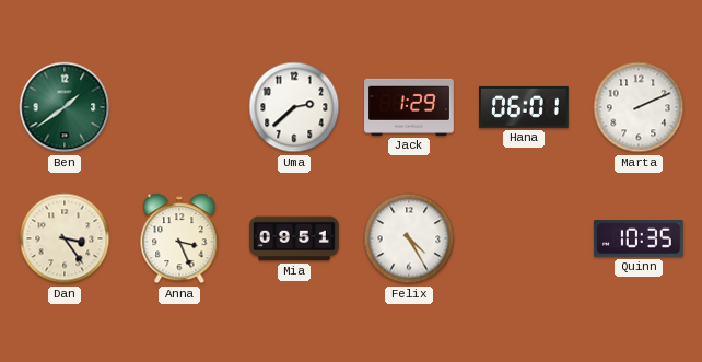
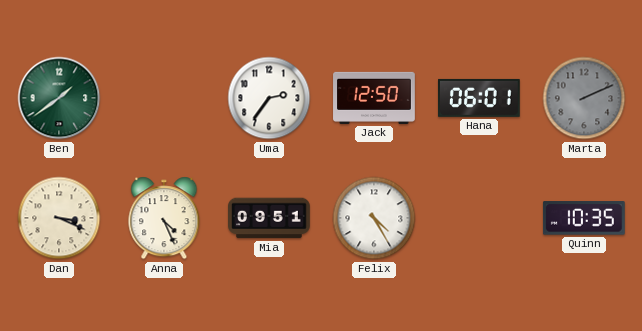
Uma: 2:38 -> 2:36 (269, 98)
Jack: 1:29 -> 12:50 (374, 98)
Marta dial: white -> grey (584, 98)
Dan: 3:24 -> 3:19 (59, 218)
Anna: 3:26 -> 4:26 (164, 218)
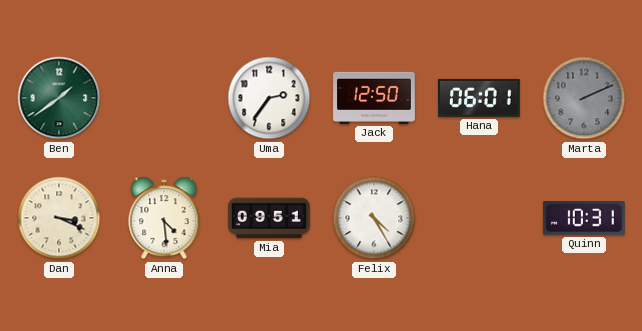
Anna: 4:26 -> 4:29 (164, 218)
Quinn: 10:35 -> 10:31 (584, 218)
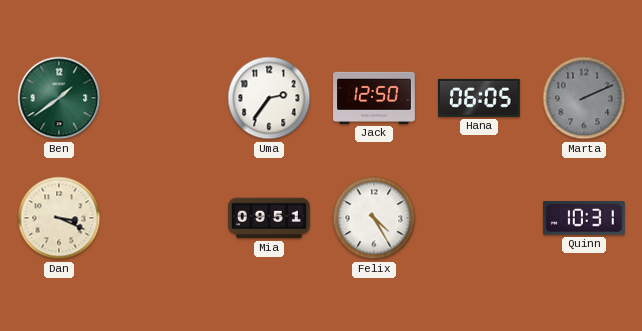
Hana: 06:01 -> 06:05 (480, 98)
Anna: 4:29 -> none (164, 218)
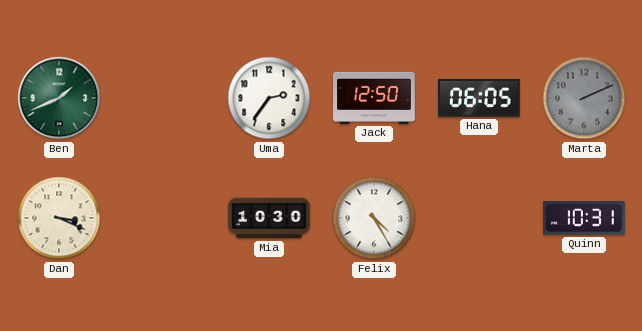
Ben: 1:39 -> 1:41 (59, 98)
Mia: 09:51 -> 10:30 (270, 218)
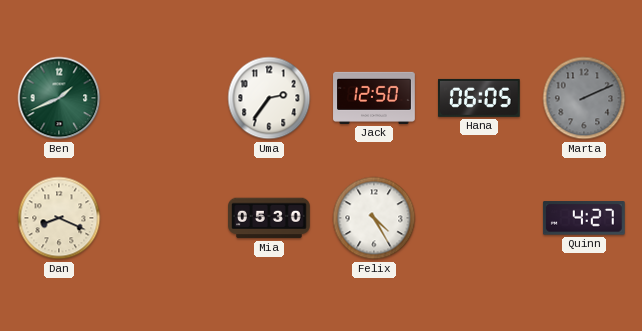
Dan: 3:19 -> 8:19 (59, 218)
Mia: 10:30 -> 05:30 (270, 218)
Quinn: 10:31 -> 4:27 (584, 218)
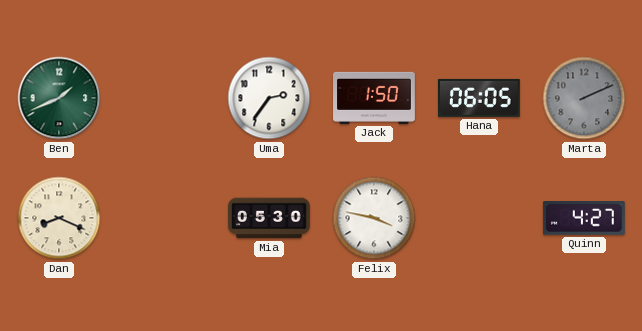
Jack: 12:50 -> 1:50 (374, 98)
Felix: 4:25 -> 3:47 (374, 218)
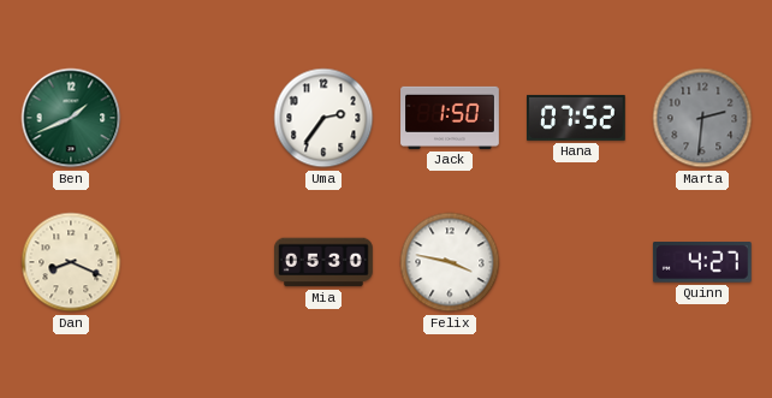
Hana: 06:05 -> 07:52 (577, 118)
Marta: 2:11 -> 2:31 (702, 118)
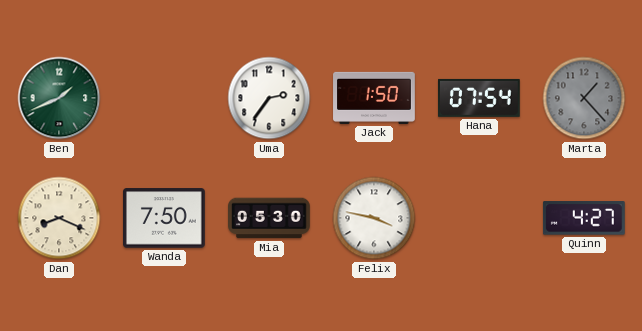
Hana: 07:52 -> 07:54 (480, 98)
Marta: 2:31 -> 1:23 (584, 98)
Wanda: none -> 7:50 (165, 218)
